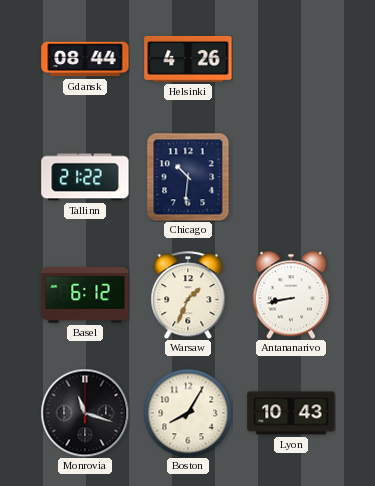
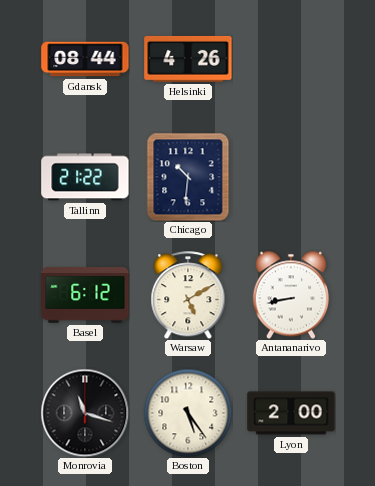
Warsaw: 1:34 -> 5:10 (188, 295)
Boston: 8:05 -> 5:24 (188, 413)
Lyon: 10:43 -> 2:00 (291, 413)
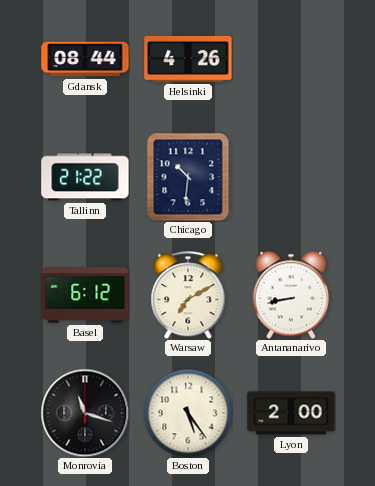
Warsaw: 5:10 -> 7:10 (188, 295)
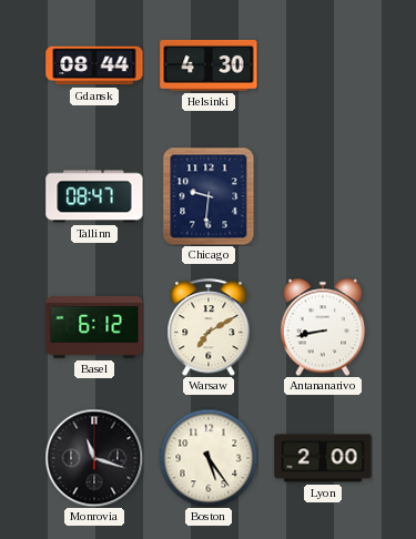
Helsinki: 4:26 -> 4:30 (209, 65)
Tallinn: 21:22 -> 08:47 (94, 196)
Chicago: 10:31 -> 9:31 (209, 196)
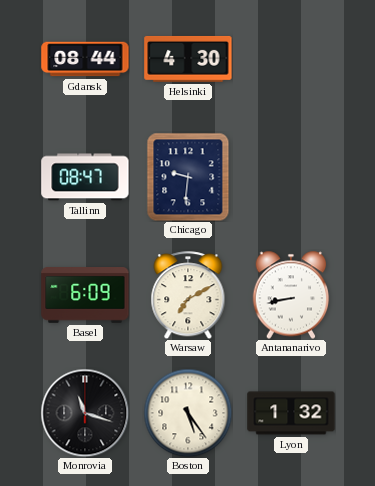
Basel: 6:12 -> 6:09 (85, 296)
Lyon: 2:00 -> 1:32 (291, 413)
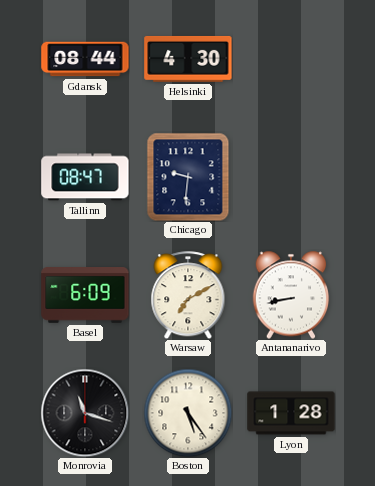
Lyon: 1:32 -> 1:28 (291, 413)
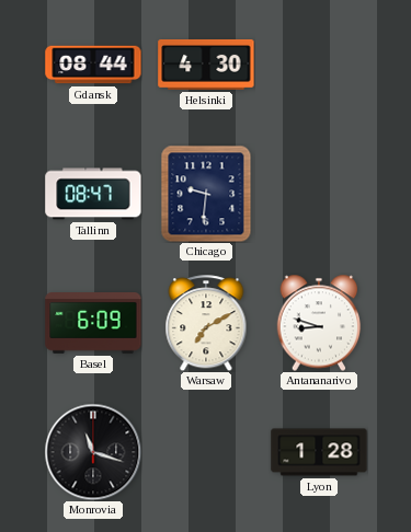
Antananarivo: 8:43 -> 8:48 (319, 323)
Boston: 5:24 -> none (188, 413)
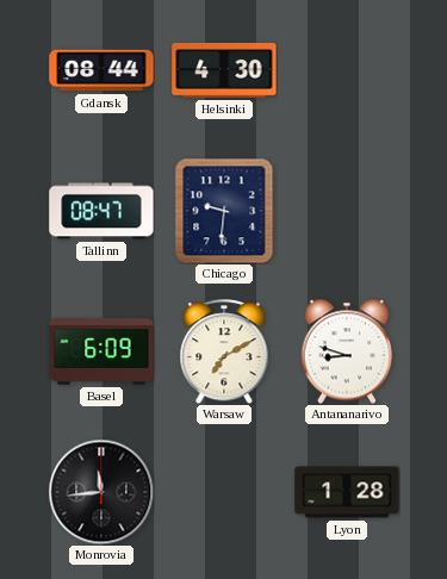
Monrovia: 11:18 -> 11:44 (101, 492)
